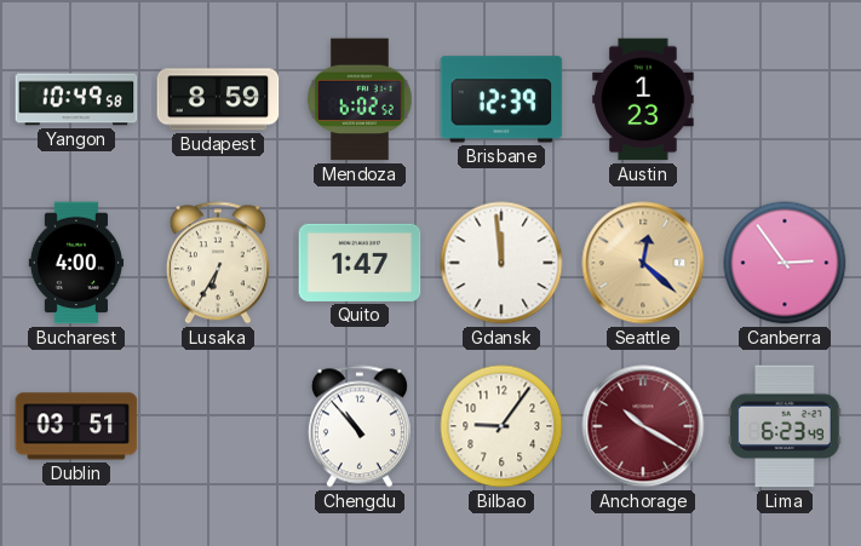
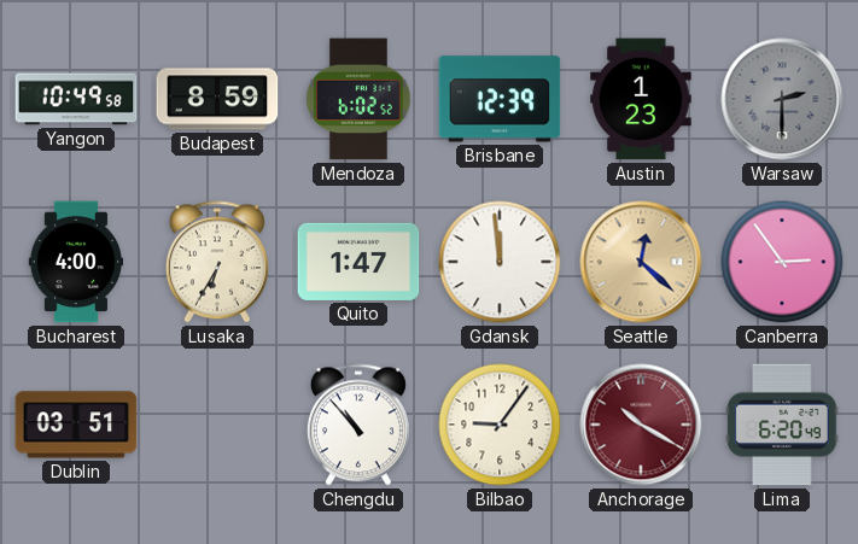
Warsaw: none -> 2:30 (782, 99)
Lima: 6:23 -> 6:20 (783, 425)
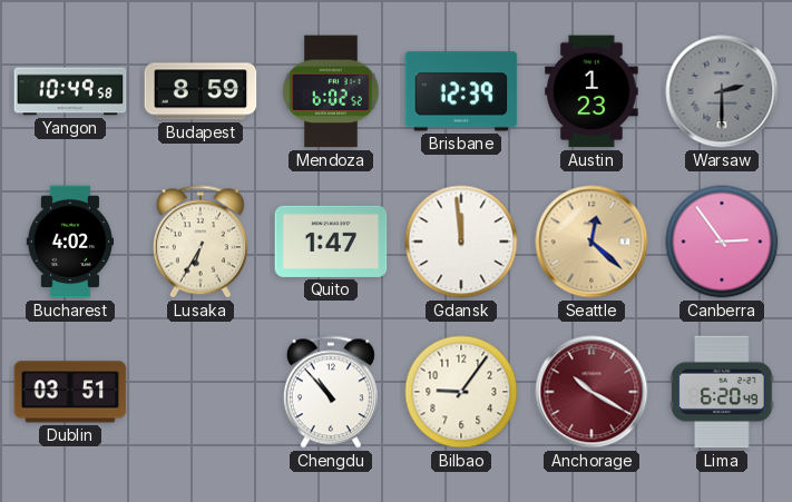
Bucharest: 4:00 -> 4:02 (69, 242)
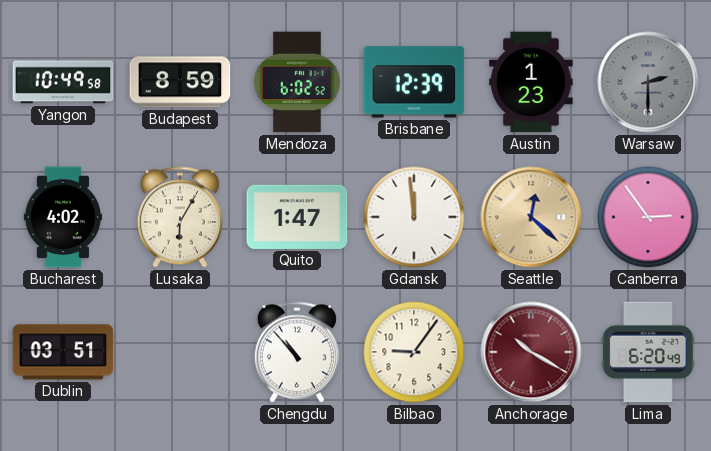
Lusaka: 6:35 -> 6:05 (180, 217)
